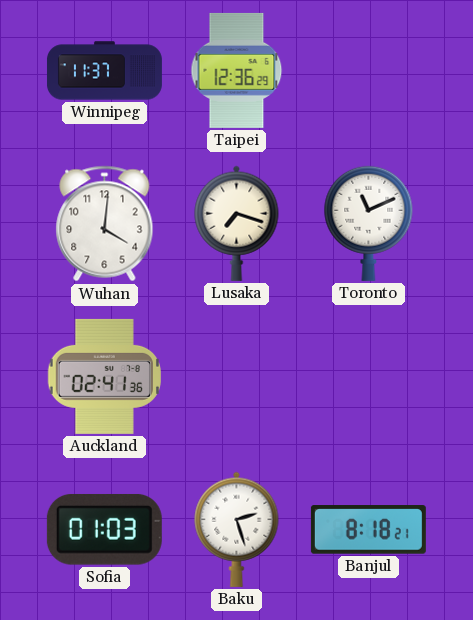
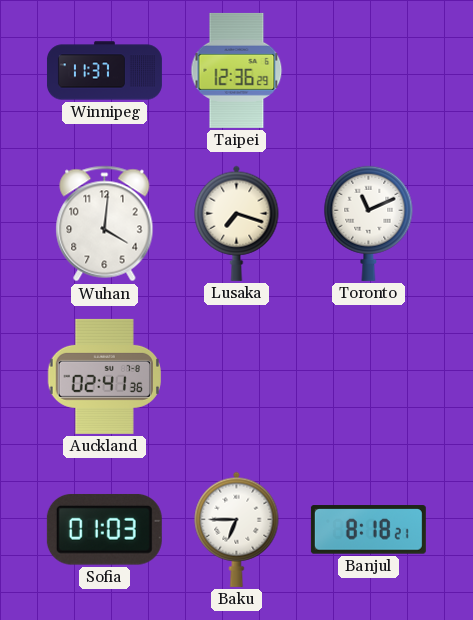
Baku: 2:27 -> 6:45 (237, 529)
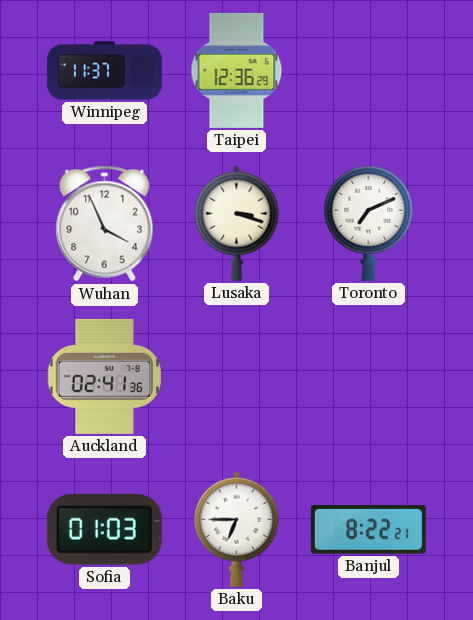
Wuhan: 4:01 -> 3:56 (105, 224)
Lusaka: 7:18 -> 3:18 (237, 223)
Toronto: 11:11 -> 7:11 (369, 223)
Banjul: 8:18 -> 8:22 (368, 530)
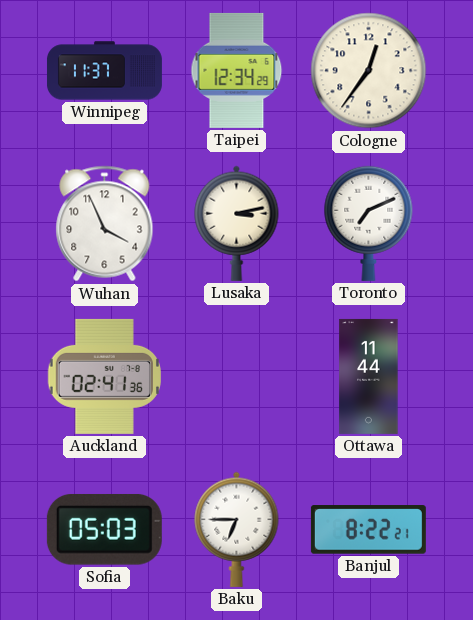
Taipei: 12:36 -> 12:34 (237, 70)
Cologne: none -> 12:36 (369, 71)
Lusaka: 3:18 -> 3:13 (237, 223)
Ottawa: none -> 11:44 (369, 376)
Sofia: 01:03 -> 05:03 (104, 530)
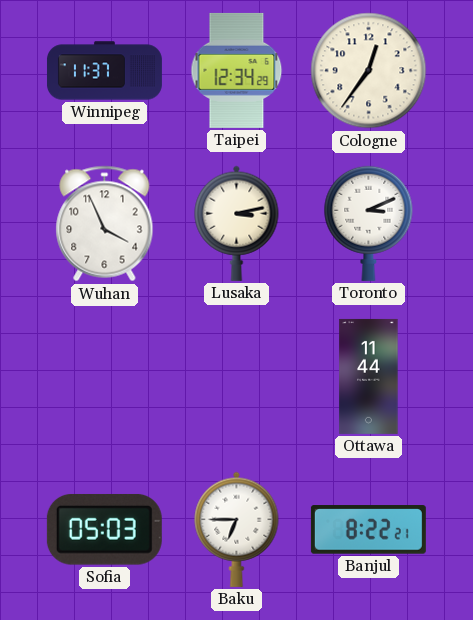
Toronto: 7:11 -> 3:11 (369, 223)
Auckland: 02:41 -> none (104, 376)
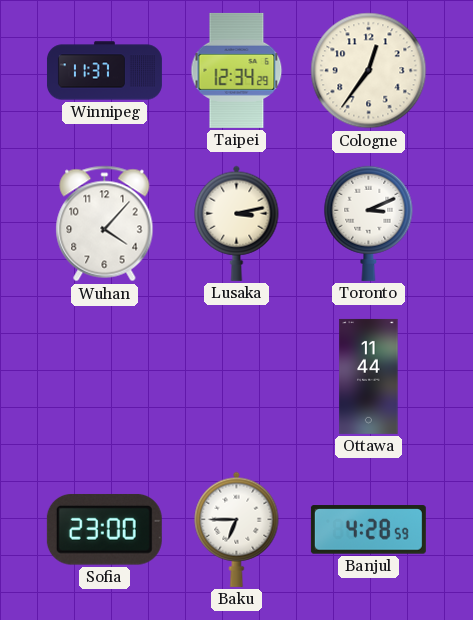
Wuhan: 3:56 -> 4:07 (105, 224)
Sofia: 05:03 -> 23:00 (104, 530)
Banjul: 8:22 -> 4:28 (368, 530)
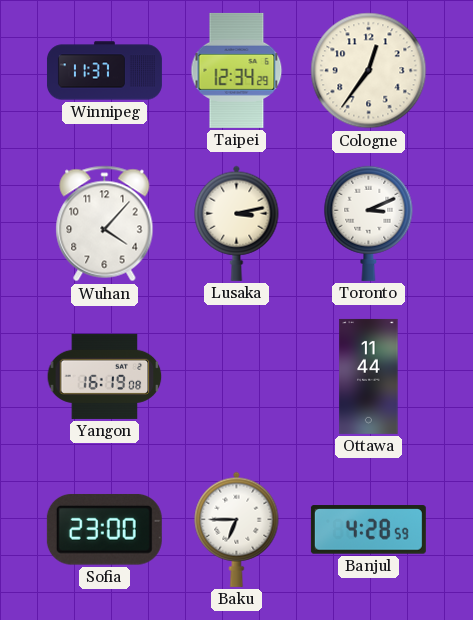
Yangon: none -> 16:19 (105, 376)
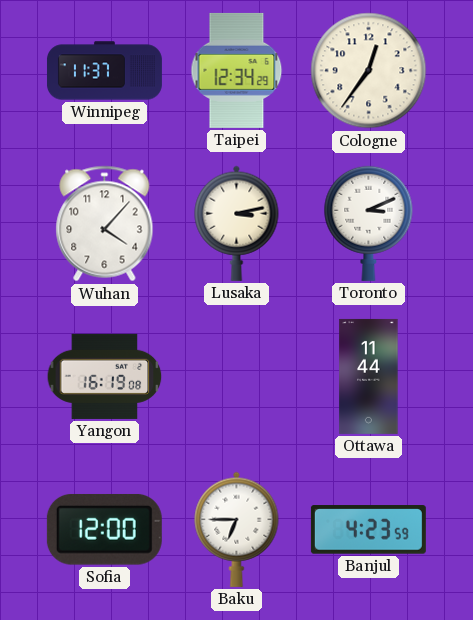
Sofia: 23:00 -> 12:00 (104, 530)
Banjul: 4:28 -> 4:23 (368, 530)
